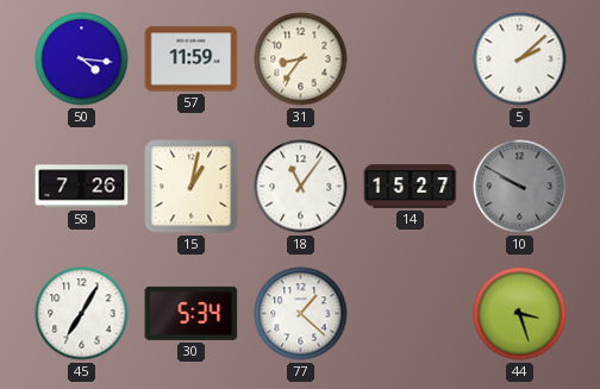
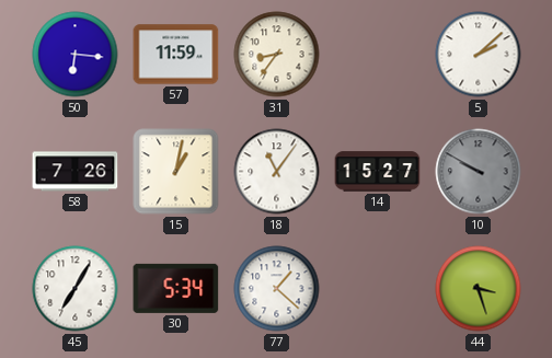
50: 4:16 -> 6:16 (76, 55)
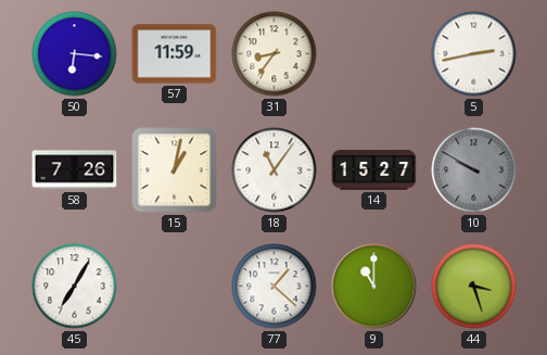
5: 2:08 -> 2:43 (474, 54)
30: 5:34 -> none (176, 288)
9: none -> 11:00 (374, 287)
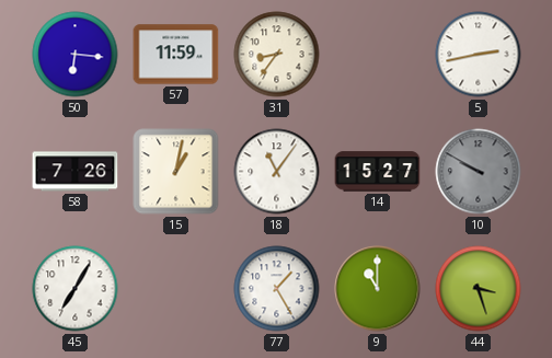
77: 1:22 -> 1:25 (277, 289)
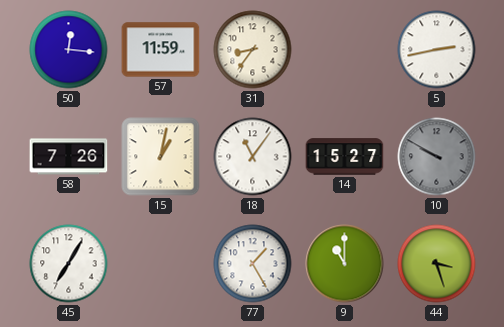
50: 6:16 -> 12:16 (69, 50)
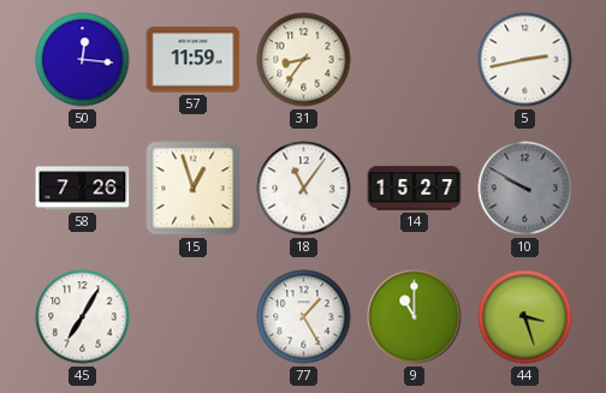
15: 1:02 -> 12:57 (194, 189)
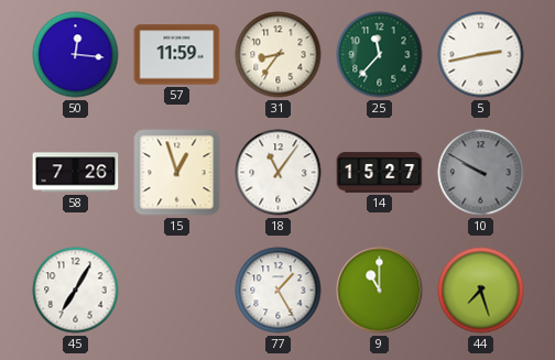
25: none -> 11:37 (380, 55)
44: 3:27 -> 7:27 (481, 291)
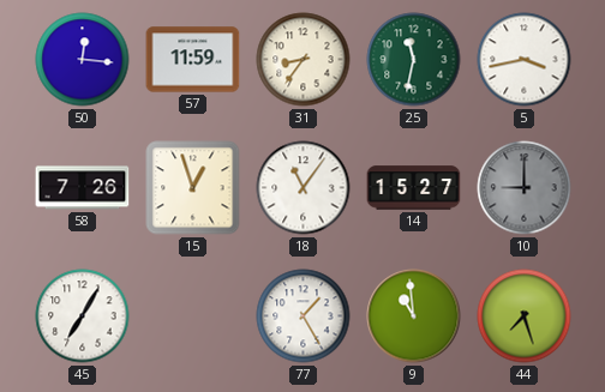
25: 11:37 -> 11:32 (414, 60)
5: 2:43 -> 3:43 (525, 60)
10: 9:50 -> 9:00 (525, 188)
9: 11:00 -> 10:59 (414, 316)
